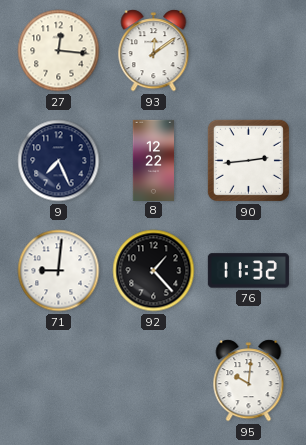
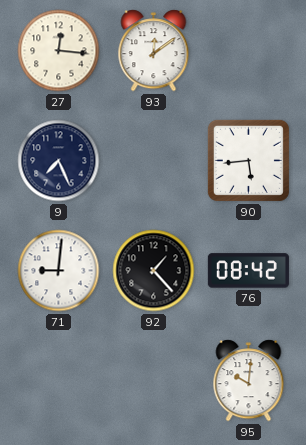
8: 12:22 -> none (154, 160)
90: 2:44 -> 5:44 (248, 160)
76: 11:32 -> 08:42 (248, 271)
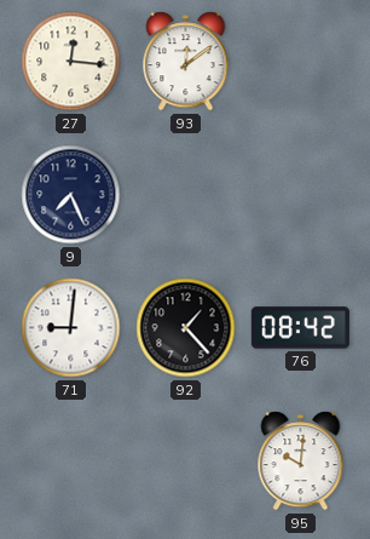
90: 5:44 -> none (248, 160)
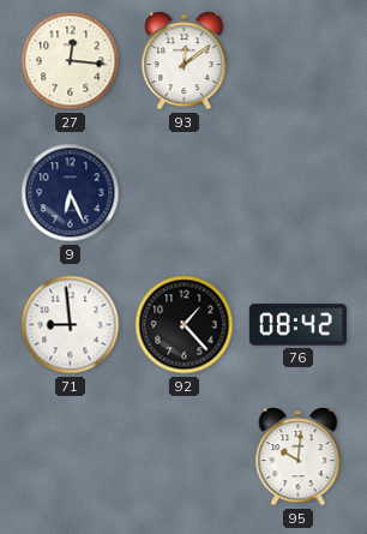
9: 7:26 -> 6:26 (71, 193)
71: 9:01 -> 8:59 (71, 325)
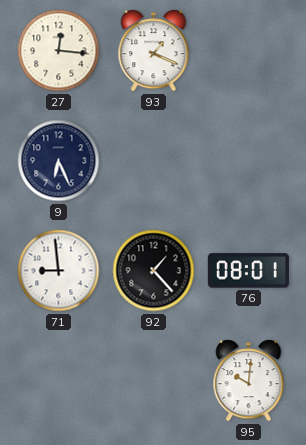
93: 12:09 -> 1:19 (154, 51)
76: 08:42 -> 08:01 (248, 271)
